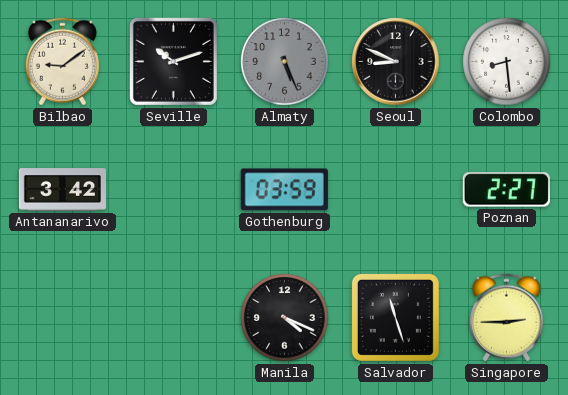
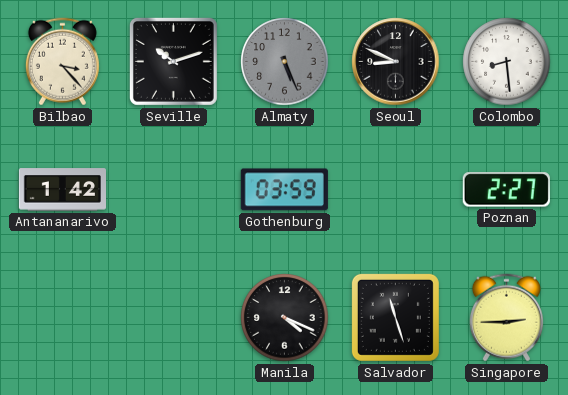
Bilbao: 9:09 -> 3:23 (62, 62)
Antananarivo: 3:42 -> 1:42 (62, 190)
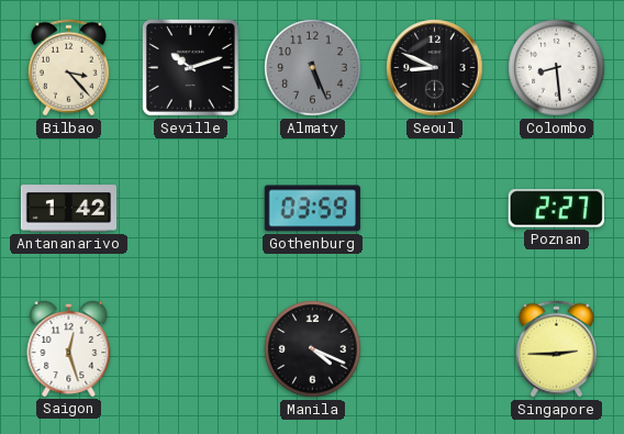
Saigon: none -> 12:27 (69, 348)
Salvador: 11:27 -> none (395, 317)
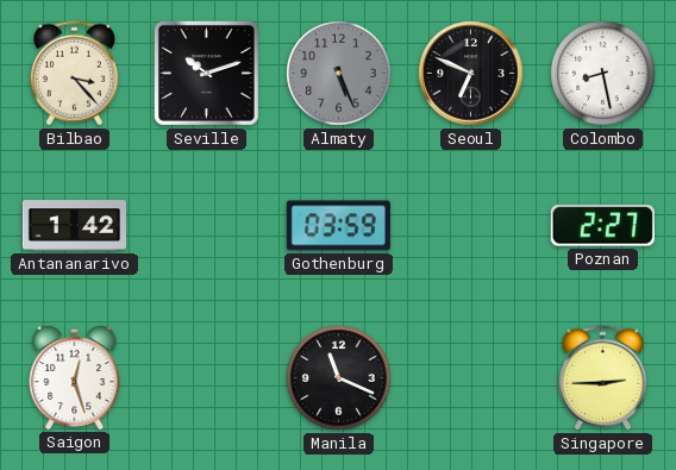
Seoul: 8:49 -> 6:49 (471, 74)
Colombo: 8:29 -> 8:28 (603, 74)
Manila: 4:19 -> 11:19 (339, 378)
